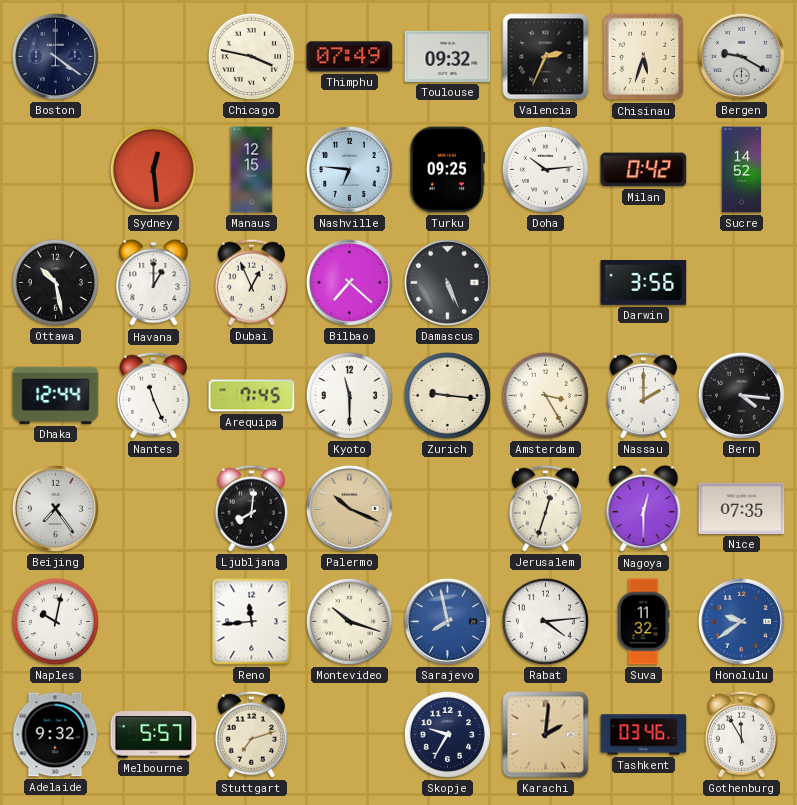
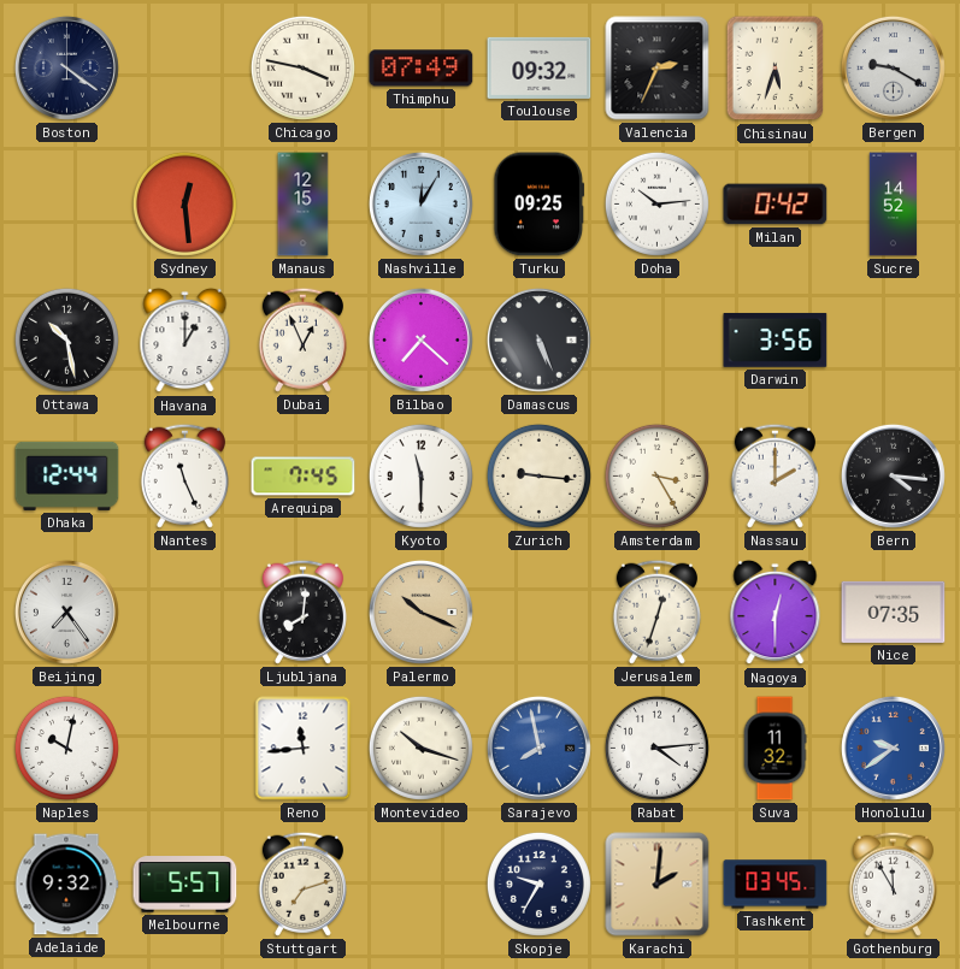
Nashville: 6:46 -> 12:05 (420, 203)
Tashkent: 03:46 -> 03:45 (776, 885)
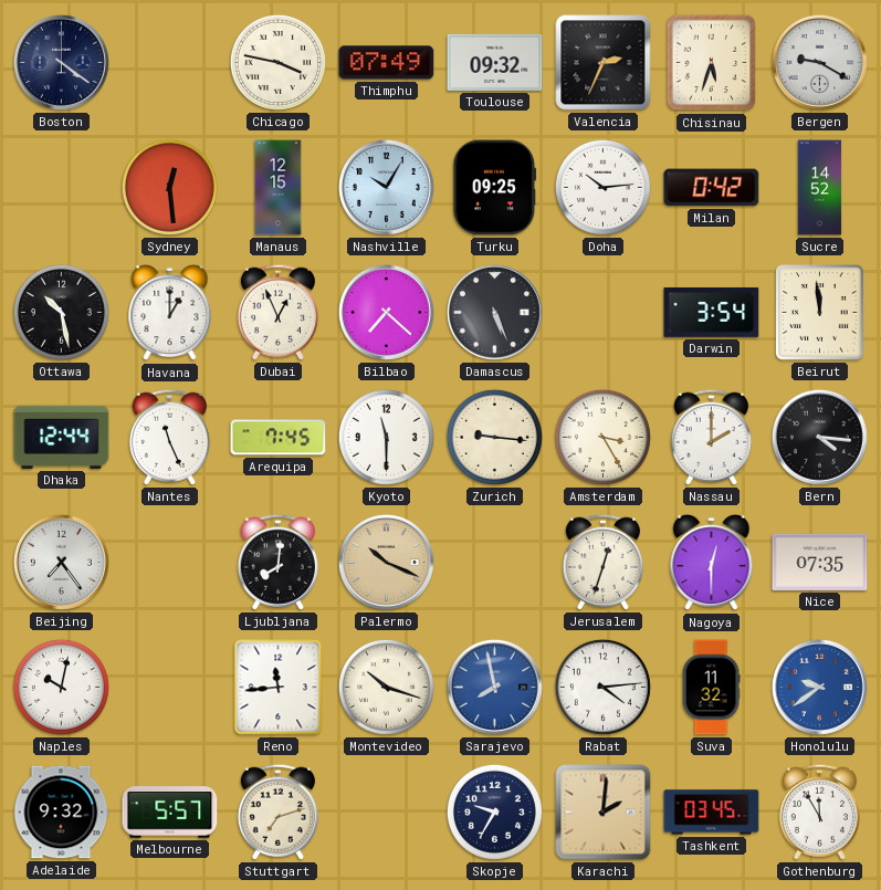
Nashville: 12:05 -> 10:05 (386, 187)
Darwin: 3:56 -> 3:54 (712, 312)
Beirut: none -> 11:59 (820, 313)
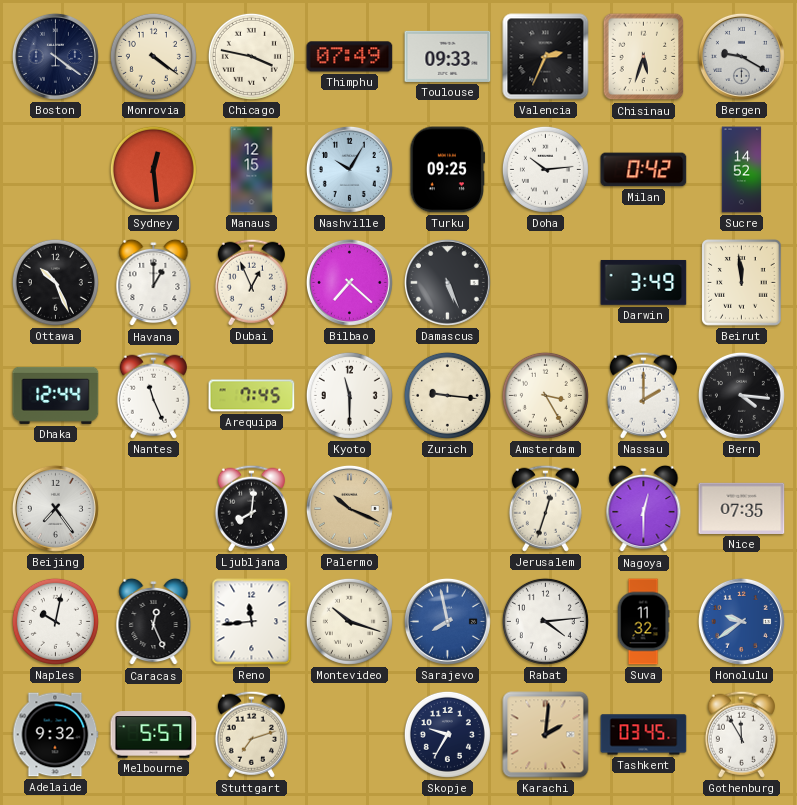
Monrovia: none -> 4:21 (153, 56)
Toulouse: 09:32 -> 09:33 (448, 56)
Ottawa: 10:28 -> 10:26 (55, 282)
Darwin: 3:54 -> 3:49 (644, 282)
Caracas: none -> 12:26 (154, 622)
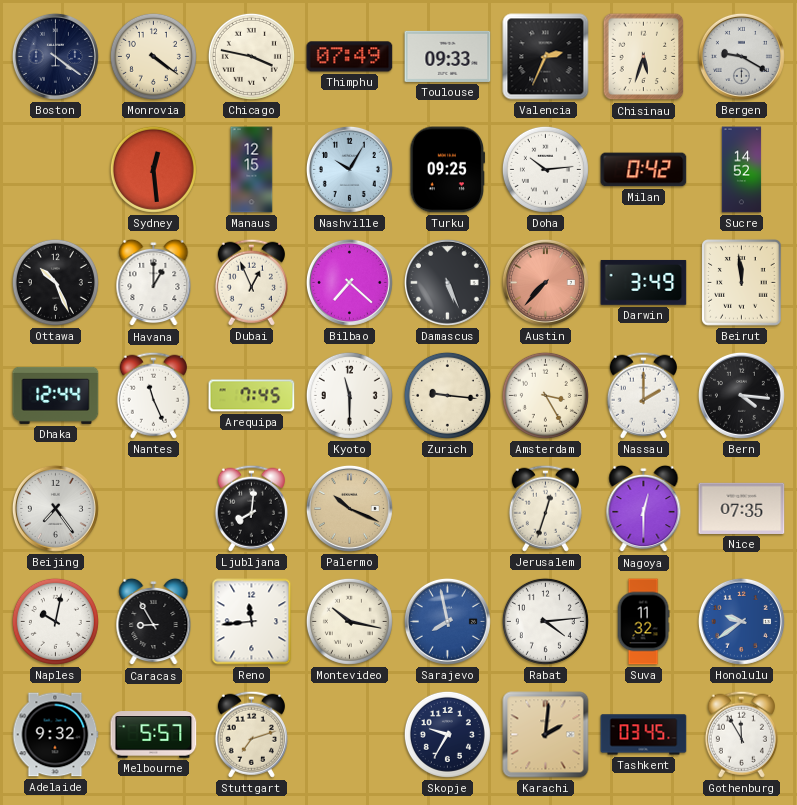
Austin: none -> 7:37 (545, 282)
Caracas: 12:26 -> 8:55 (154, 622)
Montevideo: 10:18 -> 10:17 (349, 621)
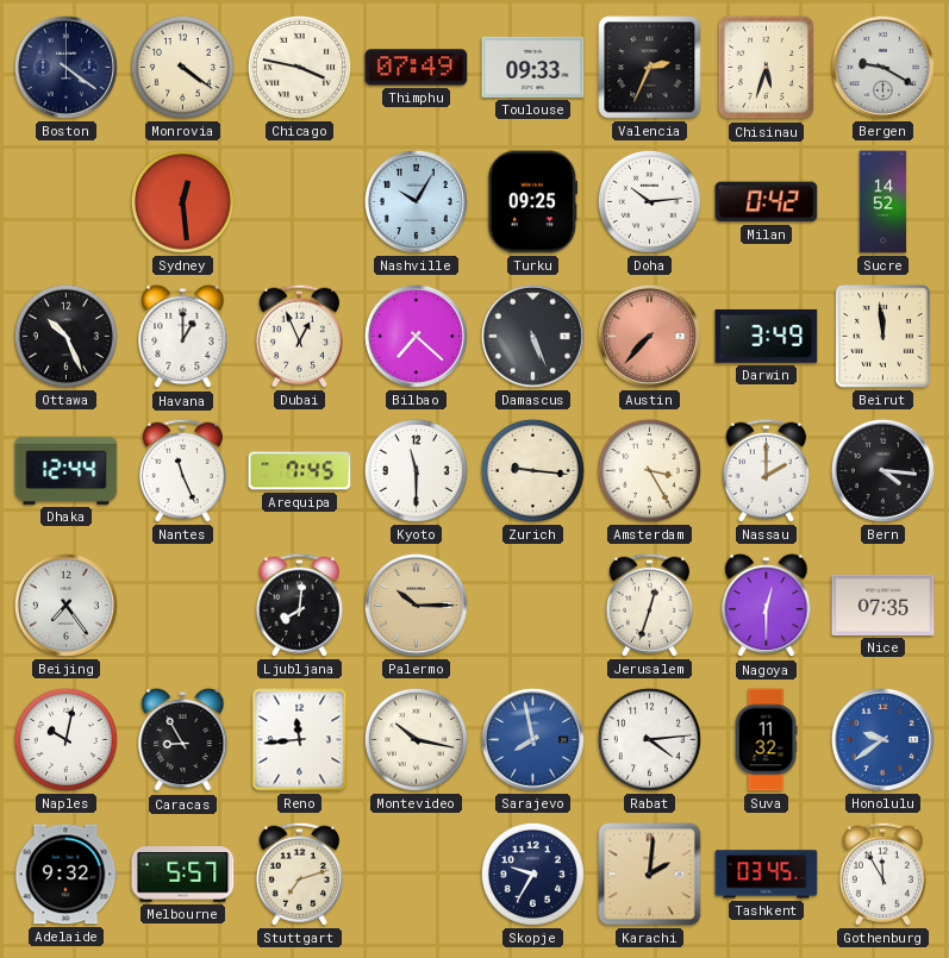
Manaus: 12:15 -> none (252, 170)
Palermo: 10:19 -> 10:15 (416, 605)
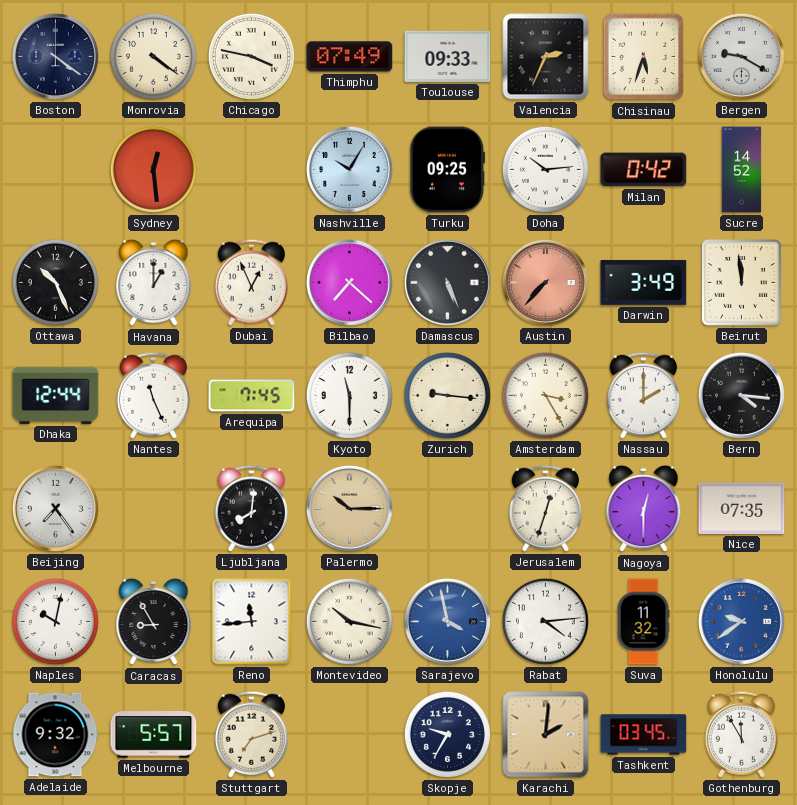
Sarajevo: 7:58 -> 3:58 (447, 621)
